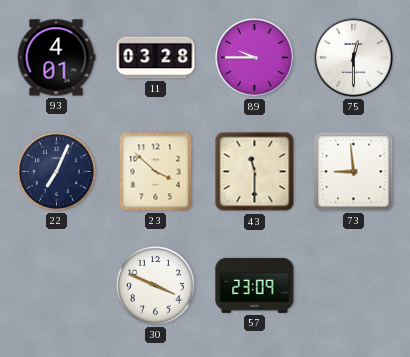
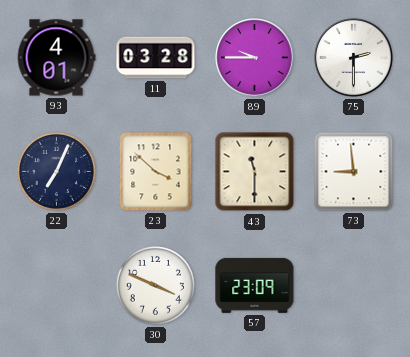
75: 12:30 -> 2:30 (354, 58)
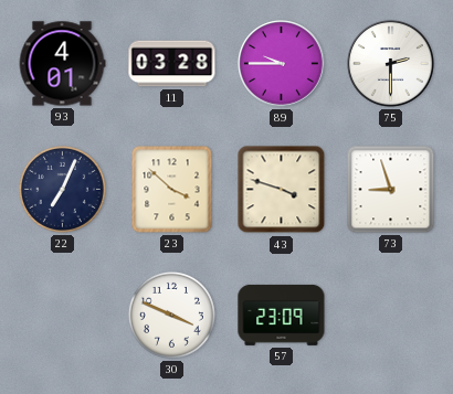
43: 11:30 -> 3:48 (282, 190)
73: 8:59 -> 8:57 (391, 190)
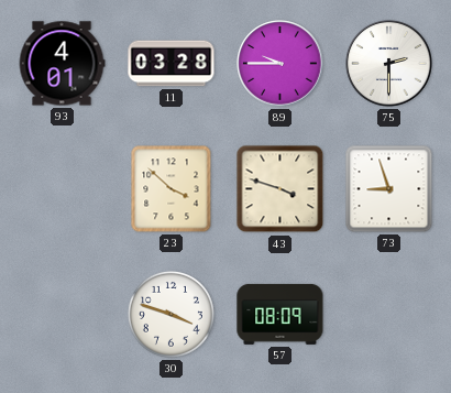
22: 7:04 -> none (62, 189)
30: 3:49 -> 3:48 (170, 314)
57: 23:09 -> 08:09 (280, 314)
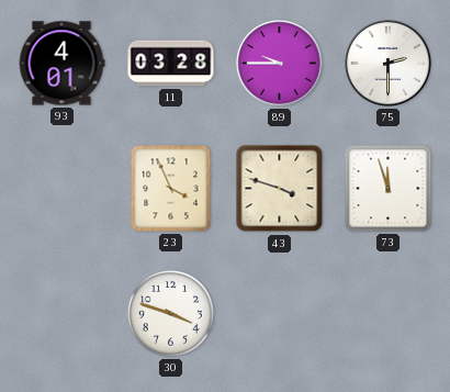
23: 3:52 -> 3:56 (171, 189)
73: 8:57 -> 11:57 (389, 189)
57: 08:09 -> none (280, 314)
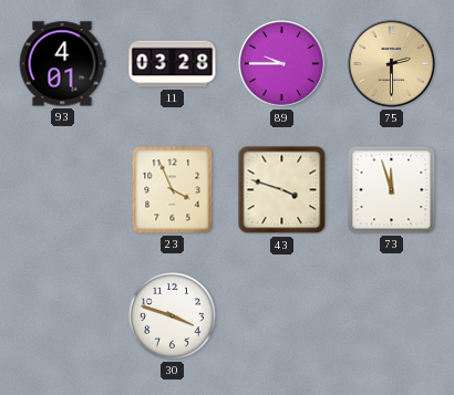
75 dial: white -> champagne (392, 64)
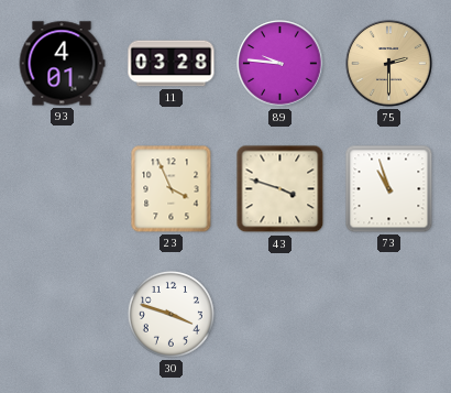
89: 9:45 -> 9:46 (280, 64)
73: 11:57 -> 10:57 (389, 189)
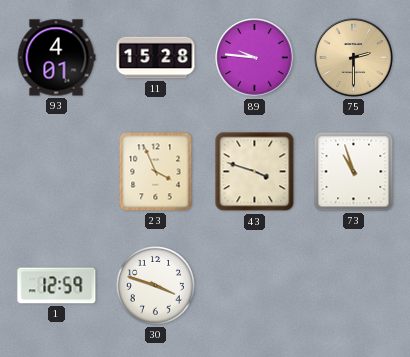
11: 03:28 -> 15:28 (156, 58)
1: none -> 12:59 (57, 286)
